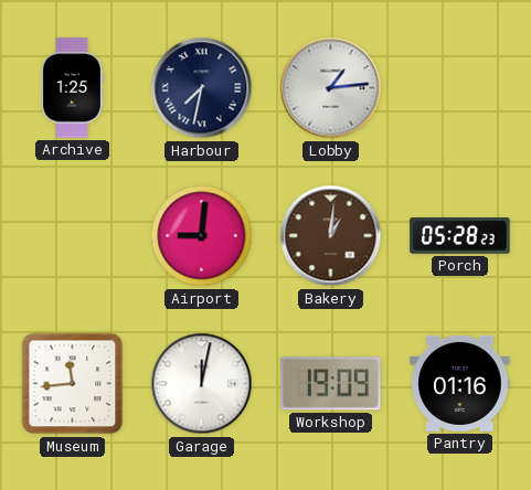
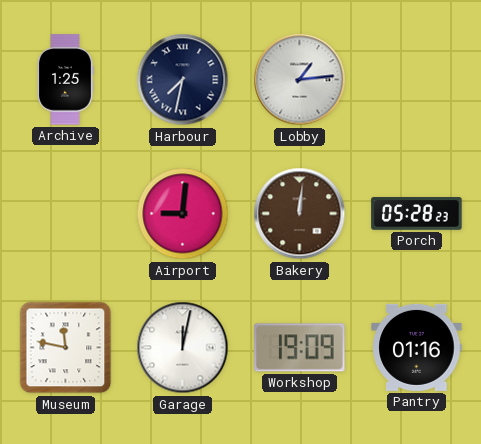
Bakery: 1:01 -> 12:01 (300, 214)
Museum: 11:44 -> 11:47 (66, 348)
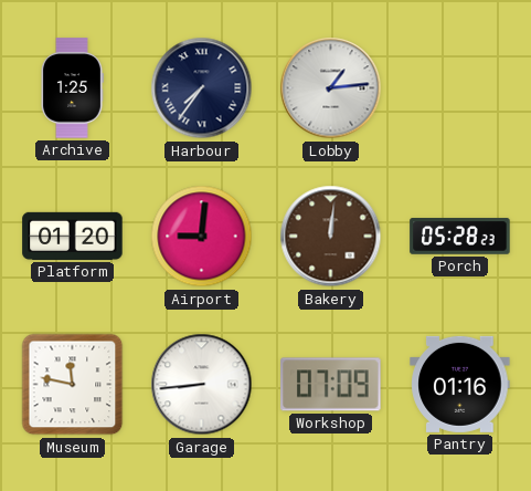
Harbour: 7:32 -> 7:36 (202, 88)
Platform: none -> 01:20 (73, 236)
Garage: 12:02 -> 8:44 (202, 385)
Workshop: 19:09 -> 07:09 (331, 385)
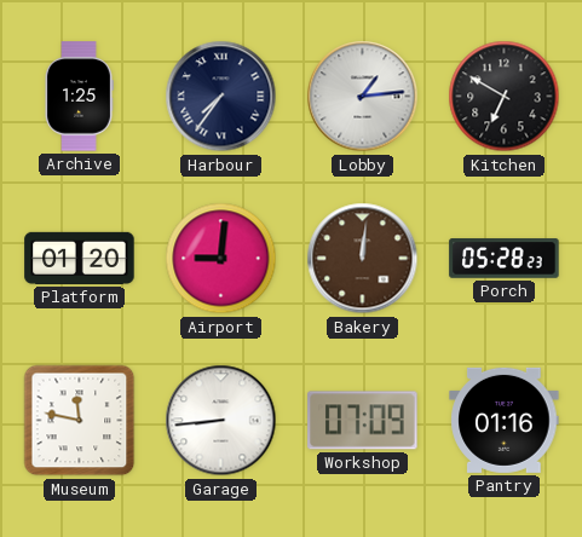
Kitchen: none -> 6:50 (505, 97)
